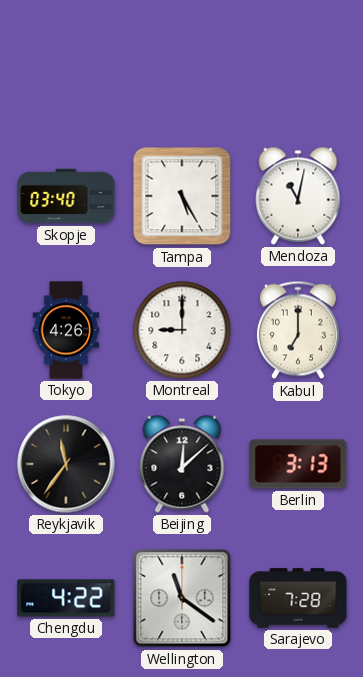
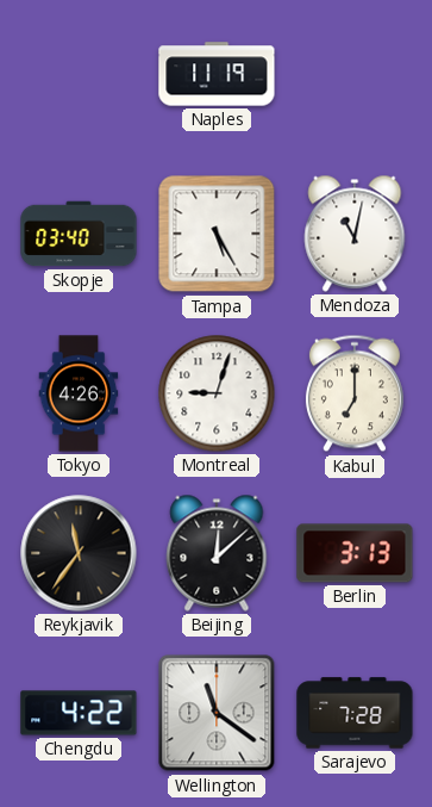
Naples: none -> 11:19 (217, 74)
Montreal: 9:00 -> 9:03 (217, 393)
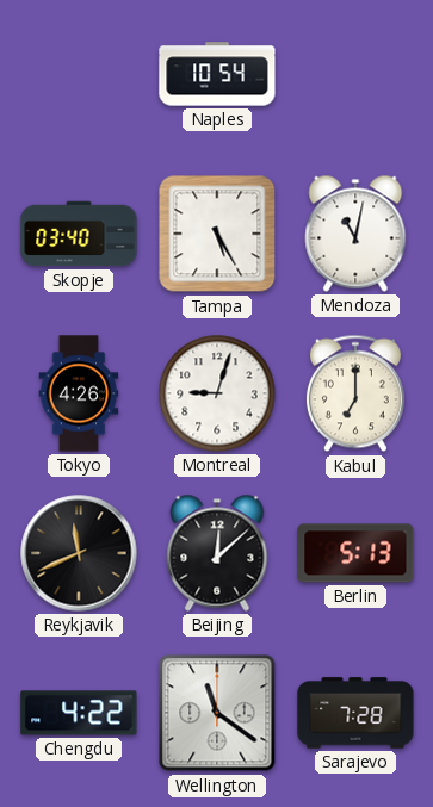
Naples: 11:19 -> 10:54 (217, 74)
Reykjavik: 11:36 -> 11:41 (79, 553)
Berlin: 3:13 -> 5:13 (355, 553)
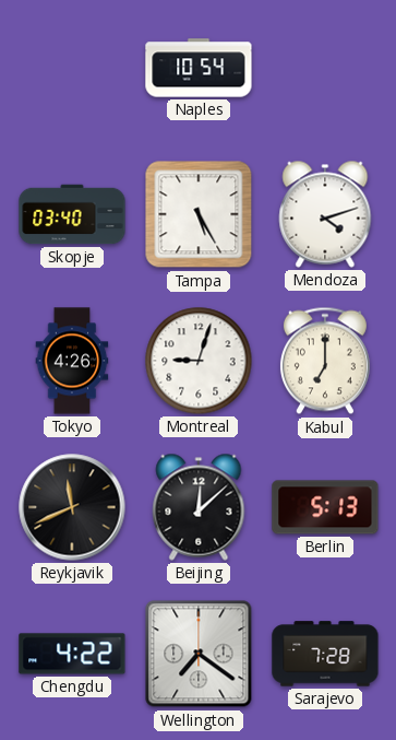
Mendoza: 11:02 -> 4:12 (325, 214)
Wellington: 11:21 -> 7:21 (199, 654)
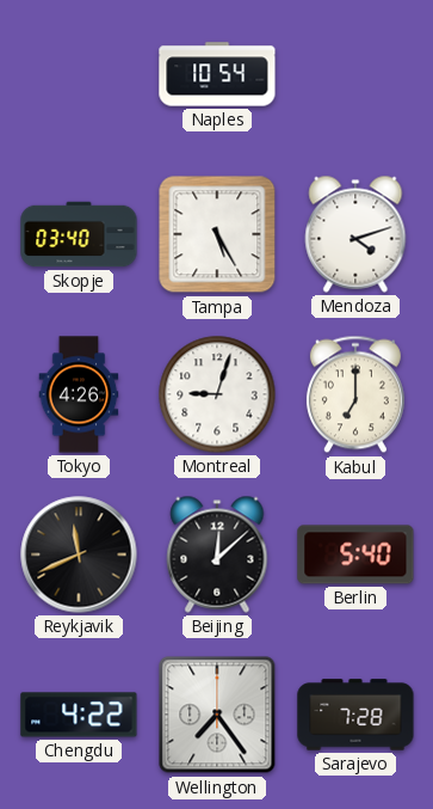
Berlin: 5:13 -> 5:40 (355, 554)
Wellington: 7:21 -> 7:24 (217, 715)
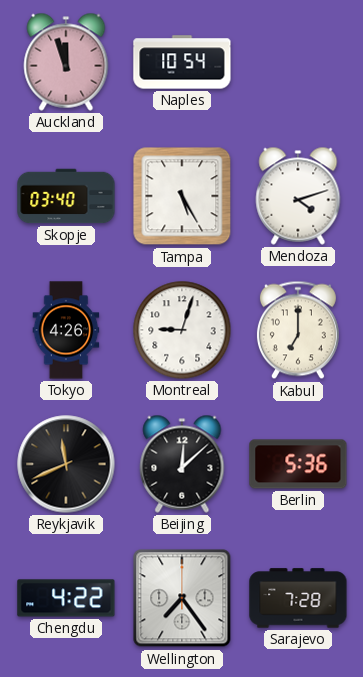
Auckland: none -> 11:57 (66, 62)
Berlin: 5:40 -> 5:36 (298, 464)
